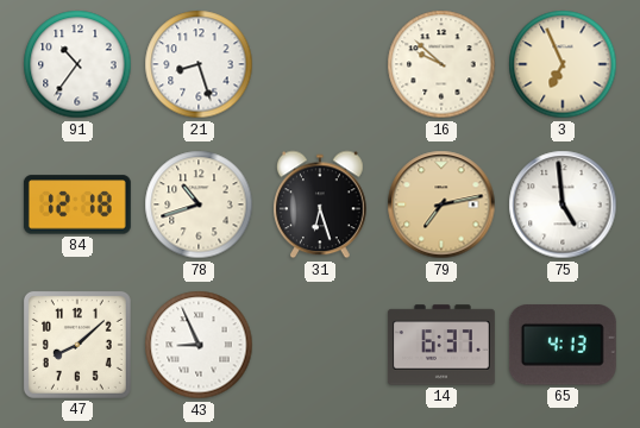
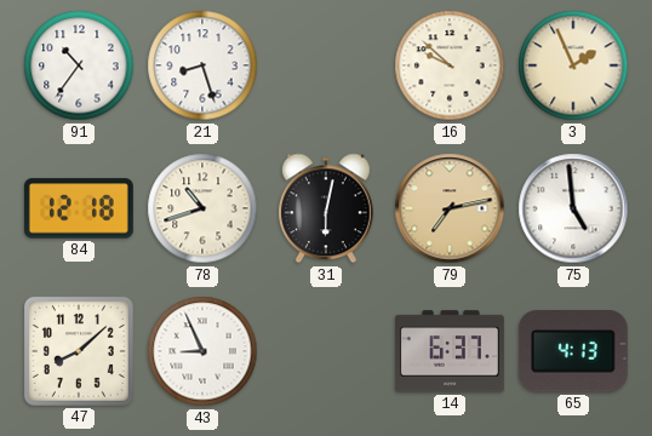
3: 6:56 -> 1:56 (573, 65)
31: 6:27 -> 6:02 (327, 208)
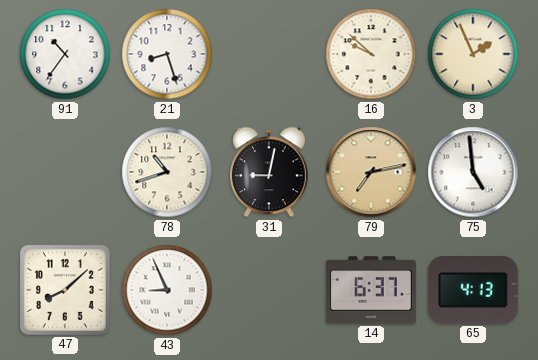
84: 12:18 -> none (79, 208)
31: 6:02 -> 9:02 (270, 172)
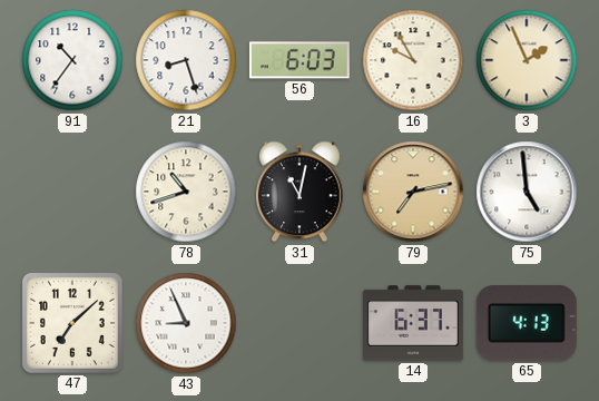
56: none -> 6:03 (299, 60)
16: 9:52 -> 9:55 (413, 60)
31: 9:02 -> 11:02 (301, 192)
47: 8:08 -> 7:08 (72, 323)
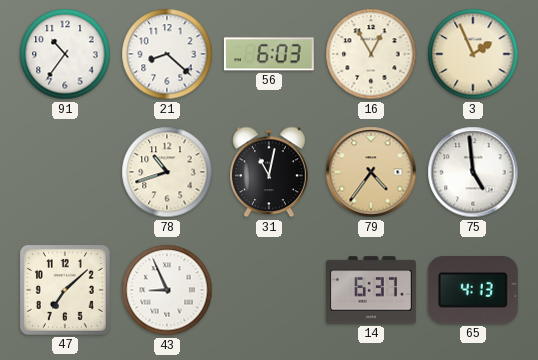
21: 8:27 -> 8:22 (167, 54)
16: 9:55 -> 12:55 (371, 54)
79: 7:13 -> 4:36 (371, 172)
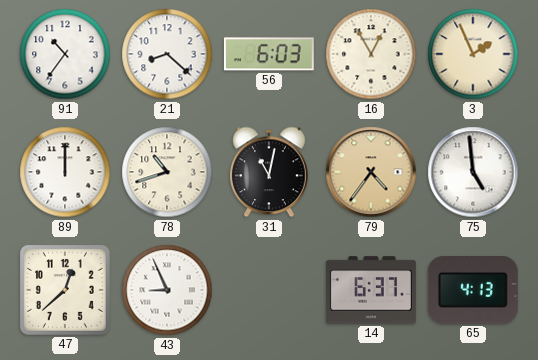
89: none -> 12:00 (65, 172)
47: 7:08 -> 12:38 (65, 290)
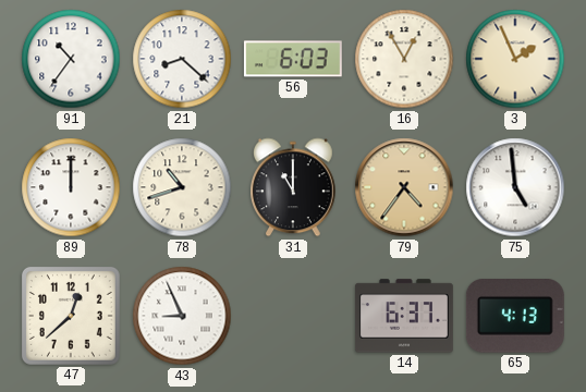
31: 11:02 -> 11:00 (294, 187)
